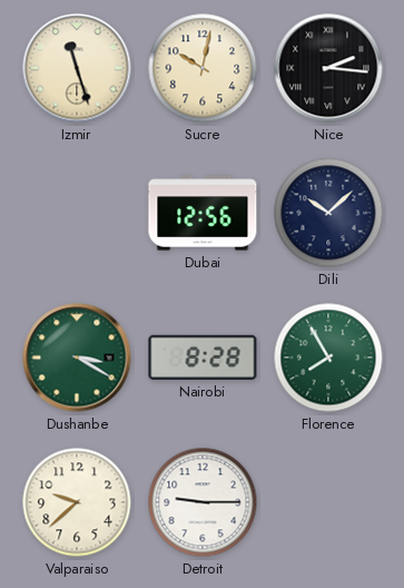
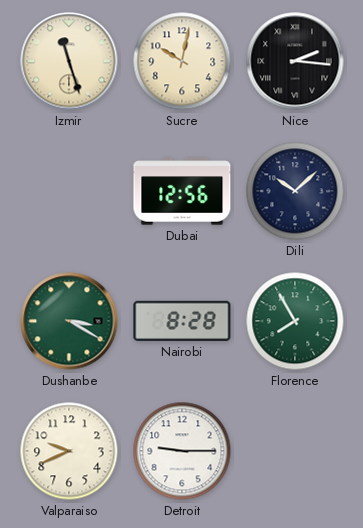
Valparaiso: 9:38 -> 9:41 (69, 451)
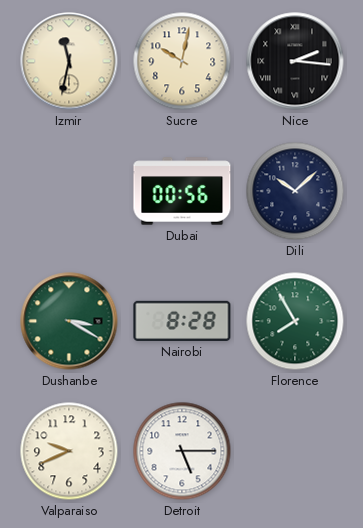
Izmir: 11:27 -> 11:32 (69, 61)
Dubai: 12:56 -> 00:56 (182, 191)
Detroit: 9:15 -> 5:15 (182, 451)
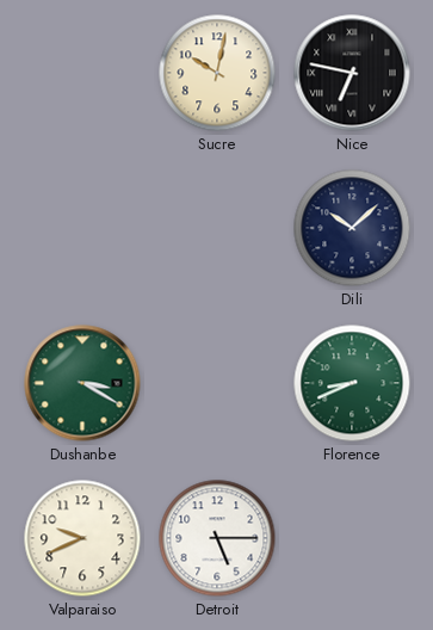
Izmir: 11:32 -> none (69, 61)
Nice: 2:16 -> 6:47 (352, 73)
Dubai: 00:56 -> none (182, 191)
Nairobi: 8:28 -> none (182, 321)
Florence: 7:55 -> 8:41 (352, 383)
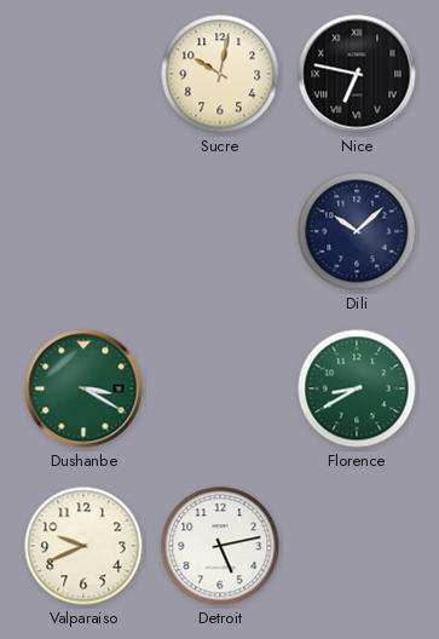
Florence: 8:41 -> 8:40 (357, 388)
Detroit: 5:15 -> 5:13 (220, 546)
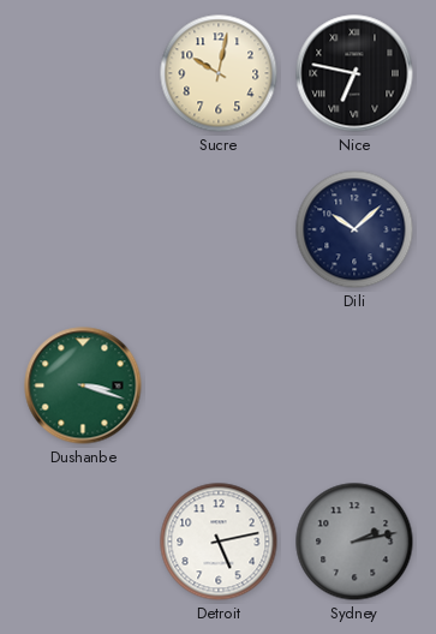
Dushanbe: 3:20 -> 3:18 (83, 385)
Florence: 8:40 -> none (357, 388)
Valparaiso: 9:41 -> none (83, 546)
Sydney: none -> 2:13 (354, 542)
